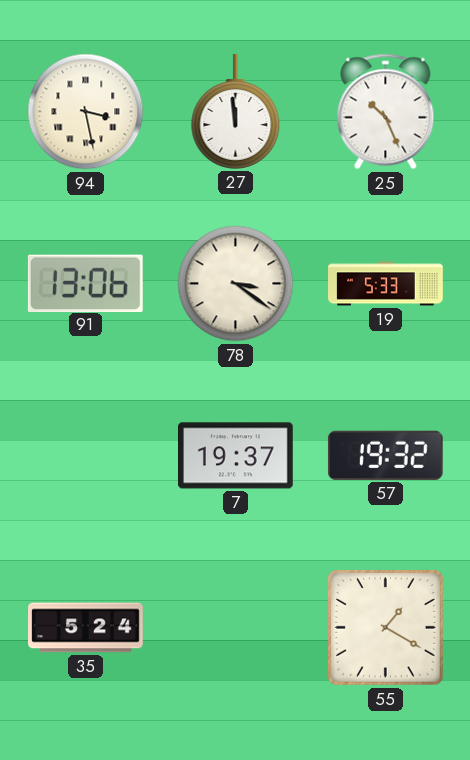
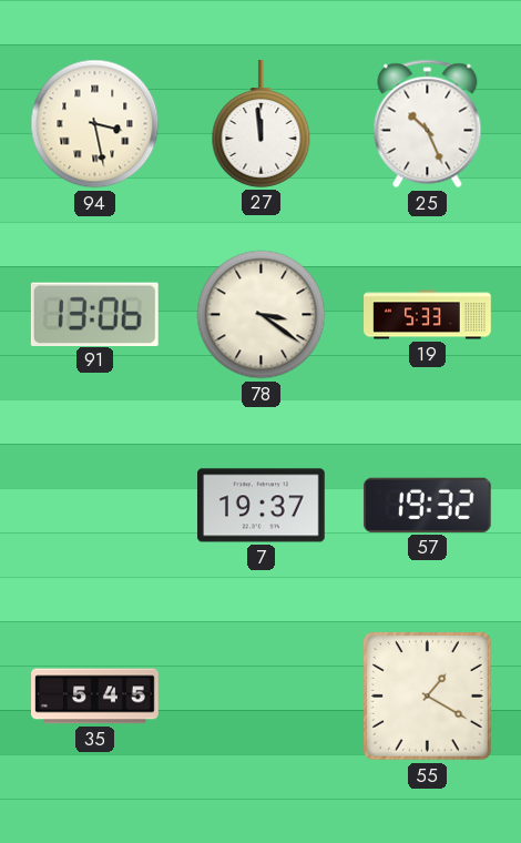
35: 5:24 -> 5:45 (95, 697)
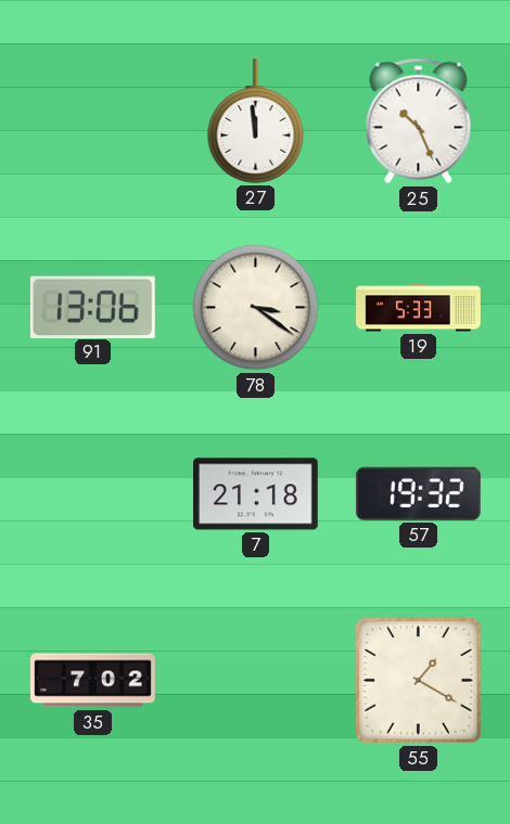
94: 3:28 -> none (95, 124)
7: 19:37 -> 21:18 (256, 494)
35: 5:45 -> 7:02 (93, 681)
